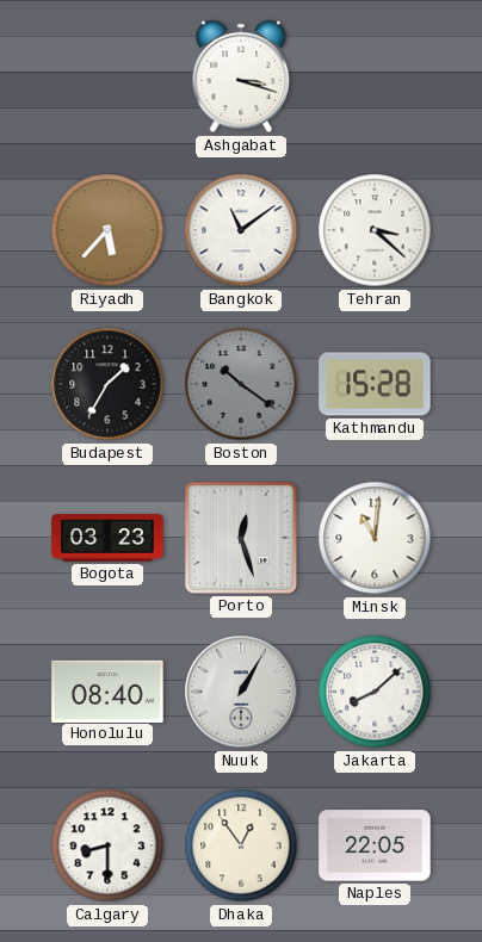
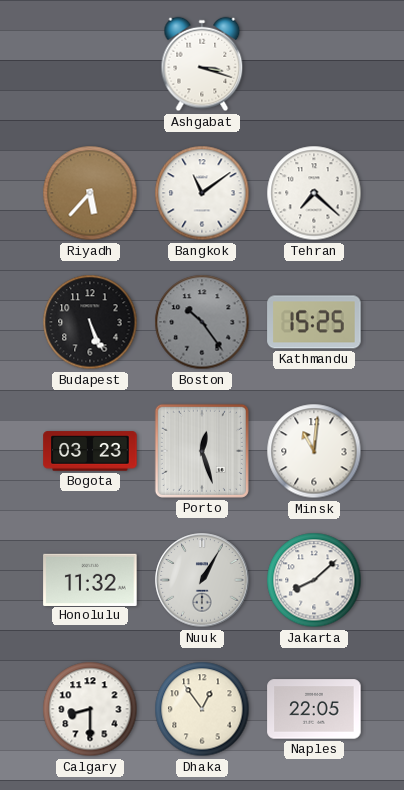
Tehran: 3:22 -> 7:22 (314, 193)
Budapest: 1:35 -> 5:26 (90, 322)
Boston: 10:21 -> 10:24 (202, 322)
Kathmandu: 15:28 -> 15:25 (314, 322)
Honolulu: 08:40 -> 11:32 (90, 579)
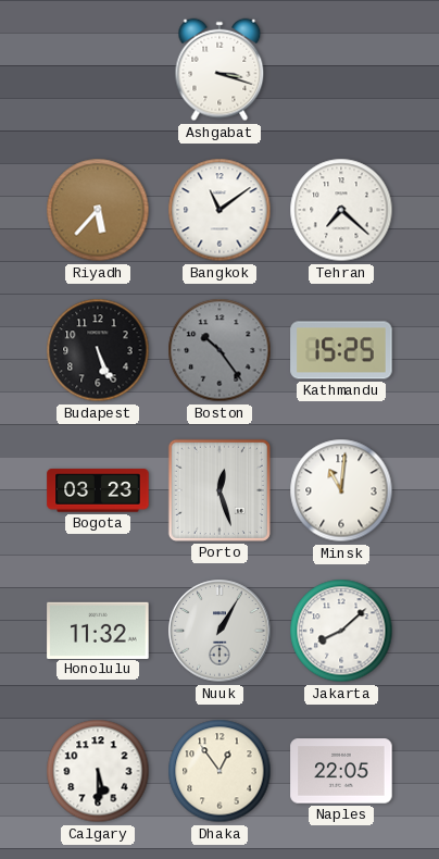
Calgary: 8:30 -> 5:30 (98, 771)
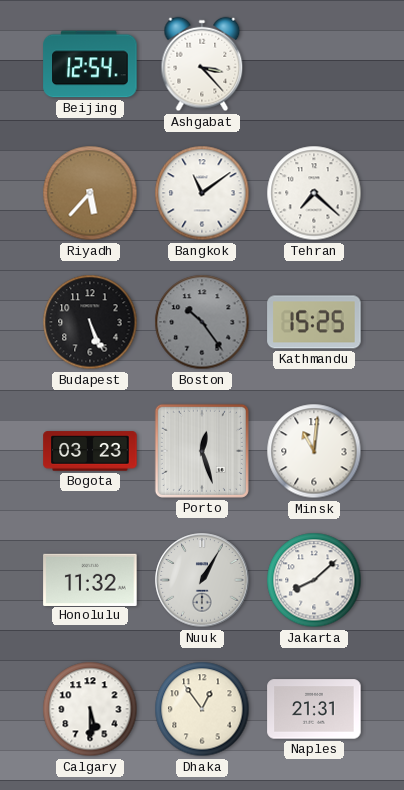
Beijing: none -> 12:54 (90, 64)
Ashgabat: 3:18 -> 3:23 (202, 64)
Naples: 22:05 -> 21:31 (314, 709)
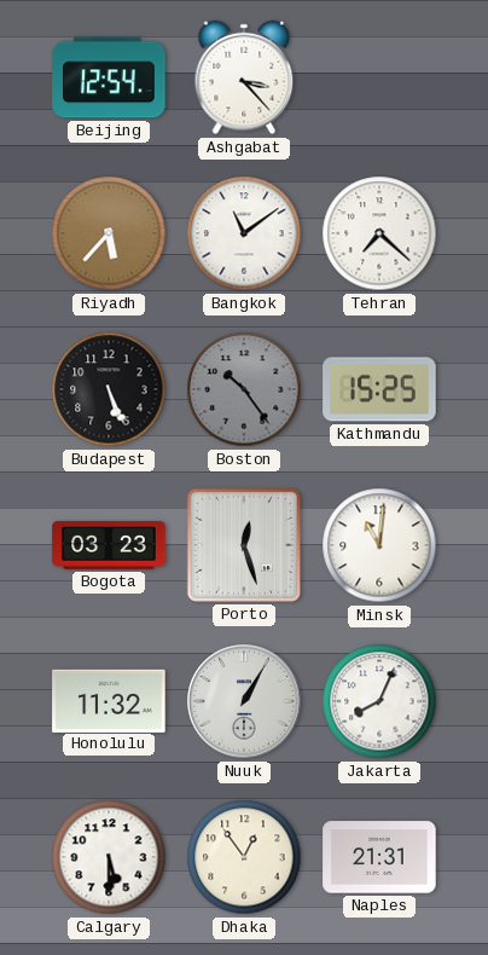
Jakarta: 8:08 -> 8:04 (379, 701)
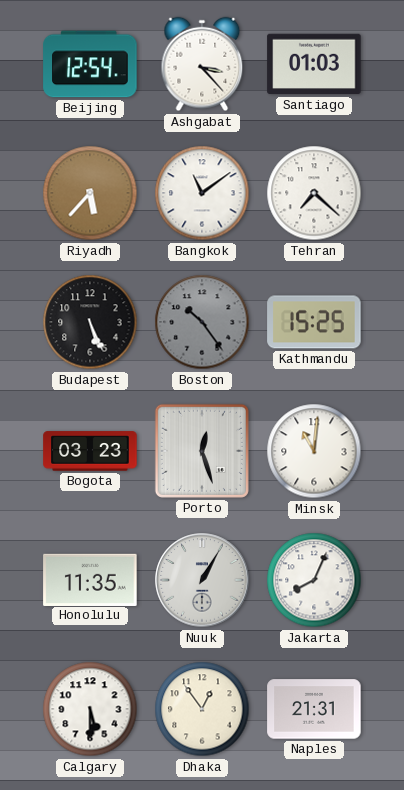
Santiago: none -> 01:03 (314, 64)
Honolulu: 11:32 -> 11:35 (90, 579)
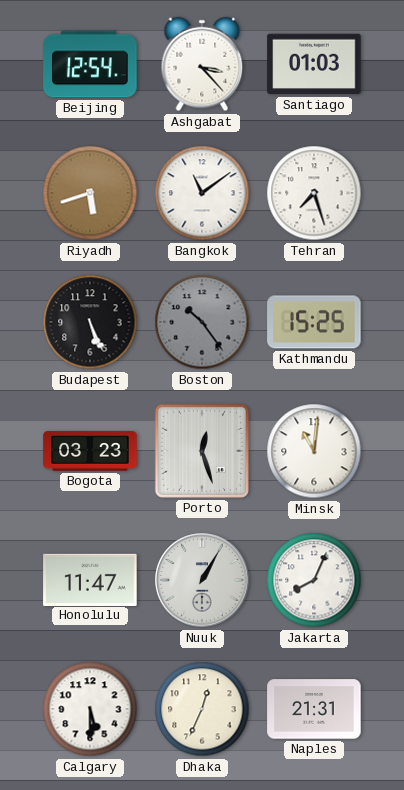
Riyadh: 5:37 -> 5:42 (90, 193)
Tehran: 7:22 -> 7:27 (314, 193)
Honolulu: 11:35 -> 11:47 (90, 579)
Dhaka: 12:54 -> 12:34 (202, 709)
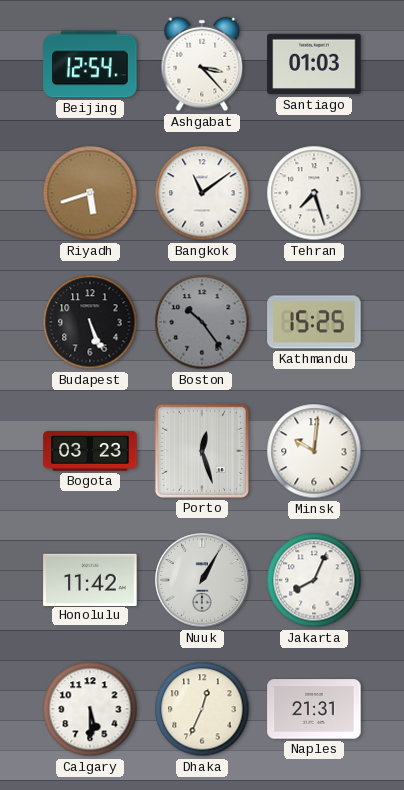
Minsk: 11:01 -> 10:01 (314, 451)
Honolulu: 11:47 -> 11:42 (90, 579)
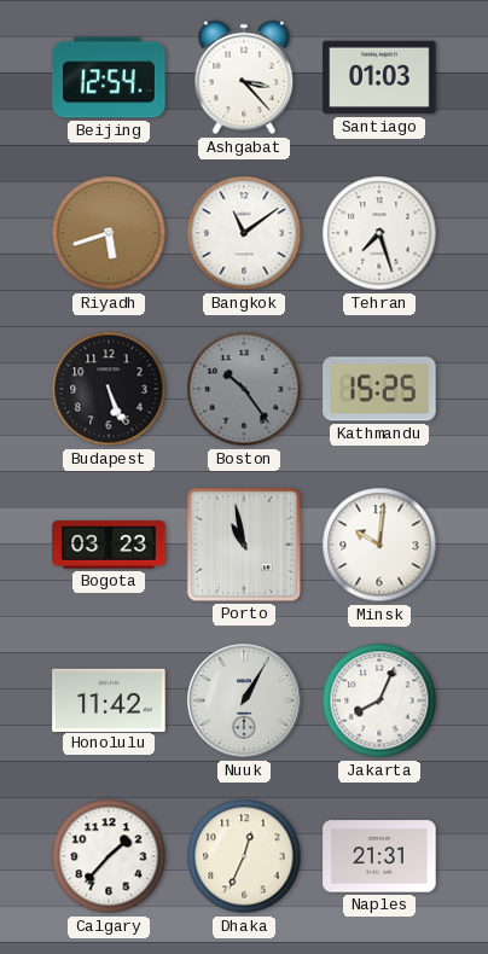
Porto: 12:27 -> 10:58 (244, 545)
Calgary: 5:30 -> 1:37 (109, 856)
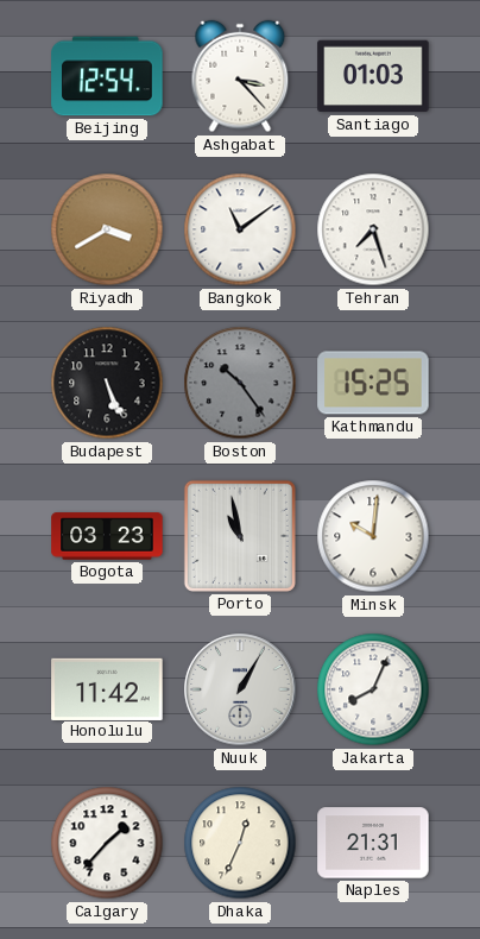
Riyadh: 5:42 -> 3:40 (107, 229)
